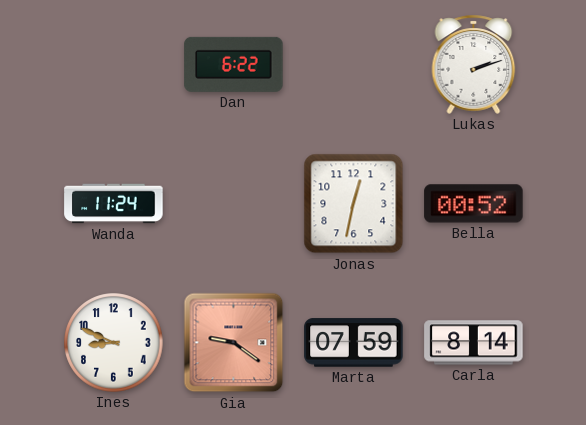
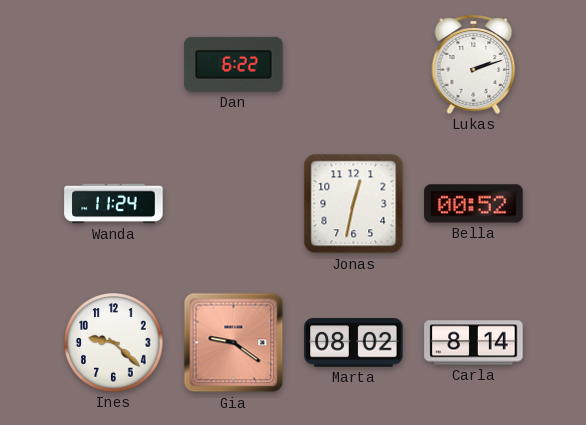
Ines: 8:49 -> 9:22 (114, 343)
Marta: 07:59 -> 08:02 (354, 343)
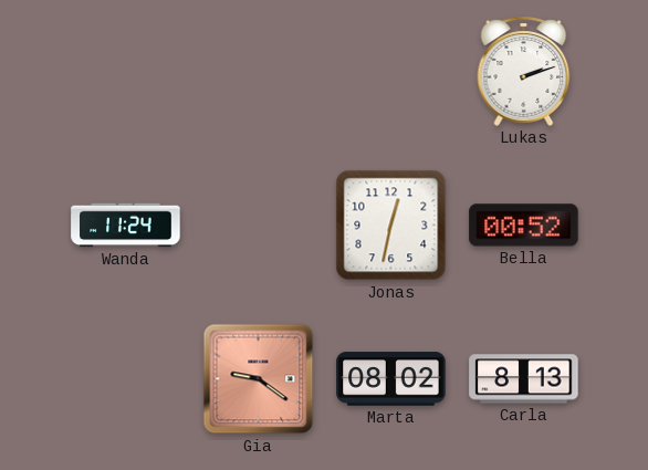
Dan: 6:22 -> none (234, 64)
Ines: 9:22 -> none (114, 343)
Carla: 8:14 -> 8:13 (524, 379)
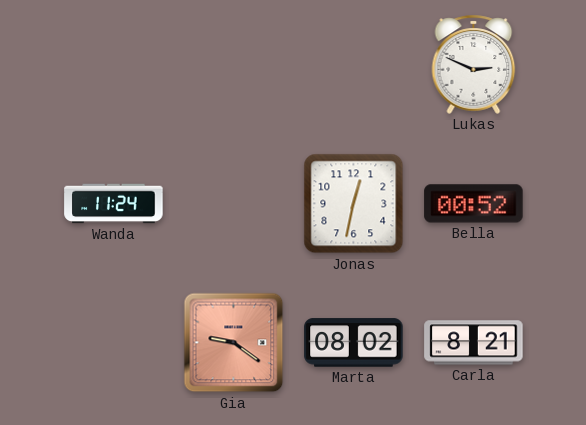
Lukas: 2:12 -> 2:49 (474, 64)
Carla: 8:13 -> 8:21 (474, 343)
